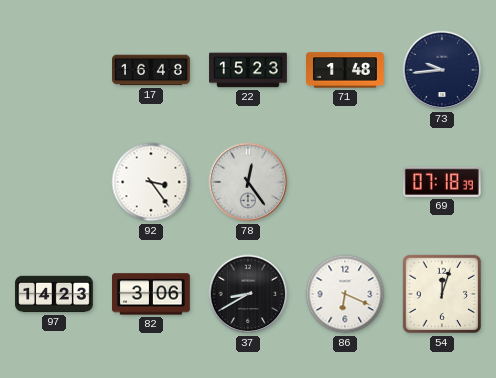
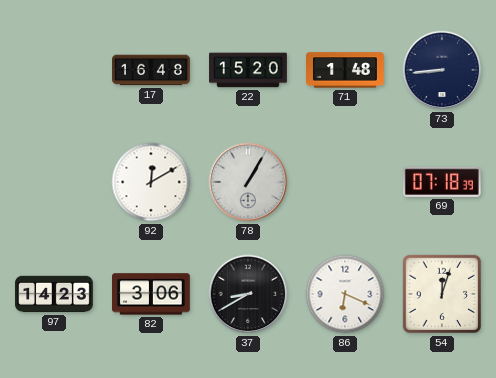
22: 15:23 -> 15:20 (248, 70)
73: 9:44 -> 8:44 (442, 70)
92: 3:24 -> 12:10 (151, 182)
78: 12:24 -> 1:05 (248, 182)
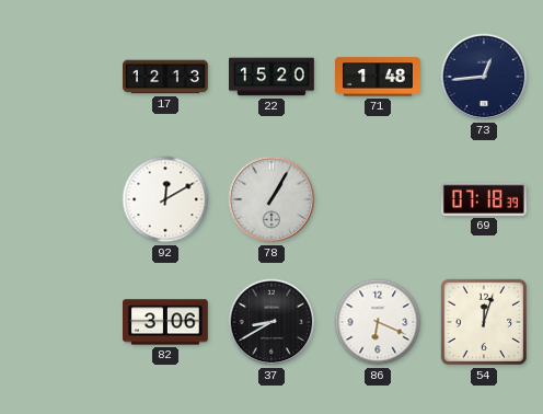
17: 16:48 -> 12:13 (166, 77)
73: 8:44 -> 12:44 (484, 77)
97: 14:23 -> none (54, 294)
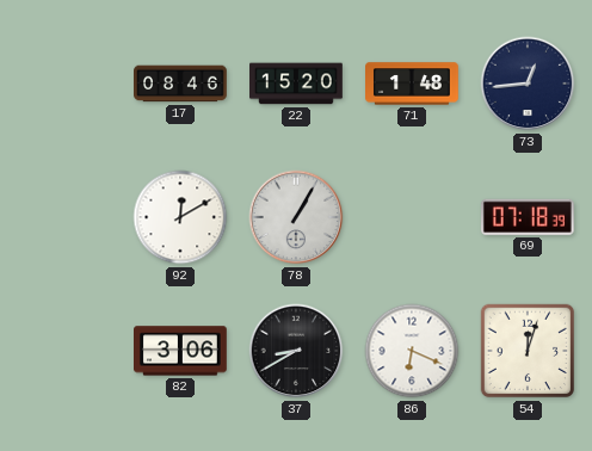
17: 12:13 -> 08:46 (181, 84)
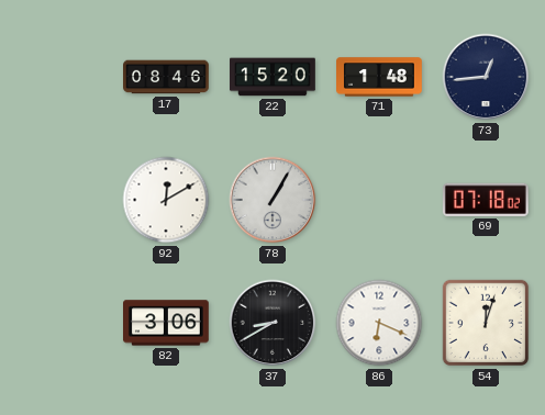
69: 07:18:39 -> 07:18:02 (486, 200)
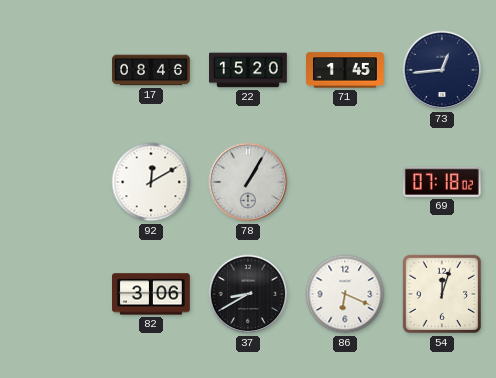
71: 1:48 -> 1:45 (346, 70)
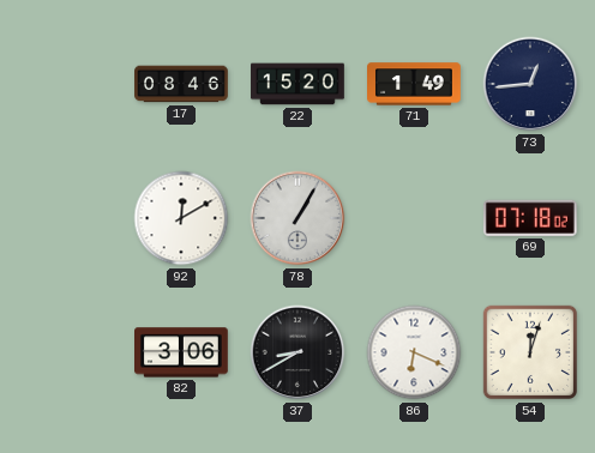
71: 1:45 -> 1:49 (415, 84)
